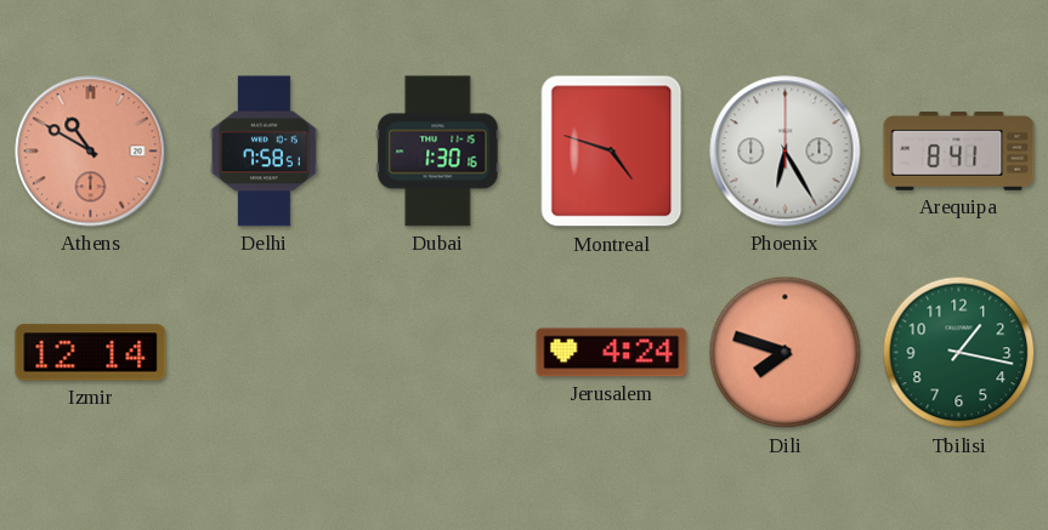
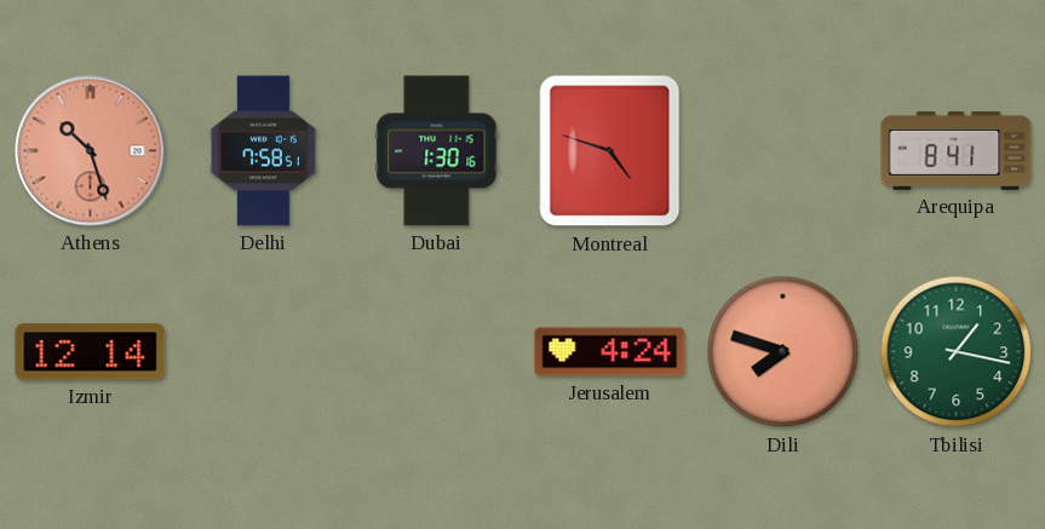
Athens: 10:50 -> 10:27 (91, 151)
Phoenix: 6:25 -> none (786, 152)
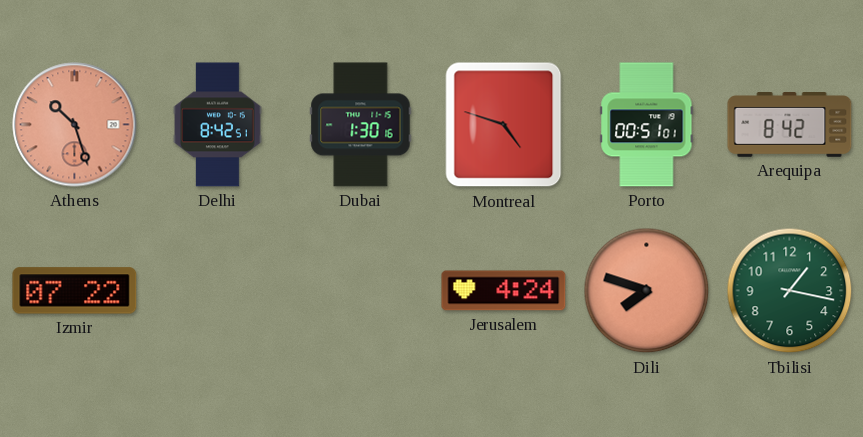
Delhi: 7:58 -> 8:42 (218, 125)
Porto: none -> 00:51 (647, 125)
Arequipa: 8:41 -> 8:42 (790, 125)
Izmir: 12:14 -> 07:22 (75, 291)
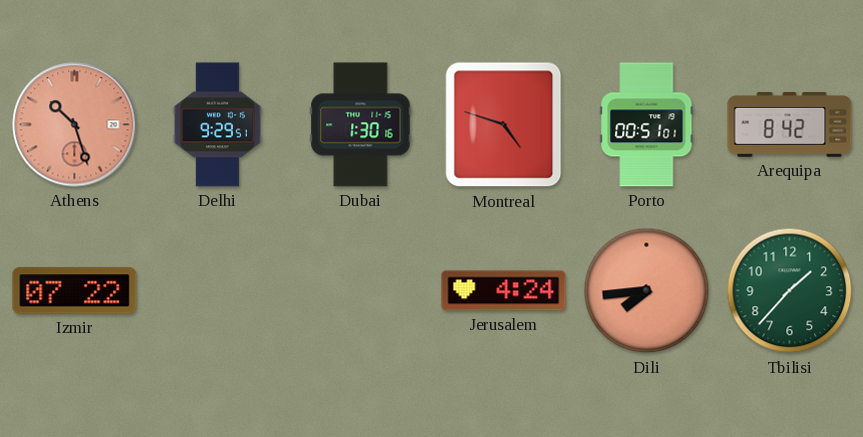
Delhi: 8:42 -> 9:29 (218, 125)
Dili: 7:48 -> 7:44 (647, 291)
Tbilisi: 1:17 -> 1:37 (790, 291)
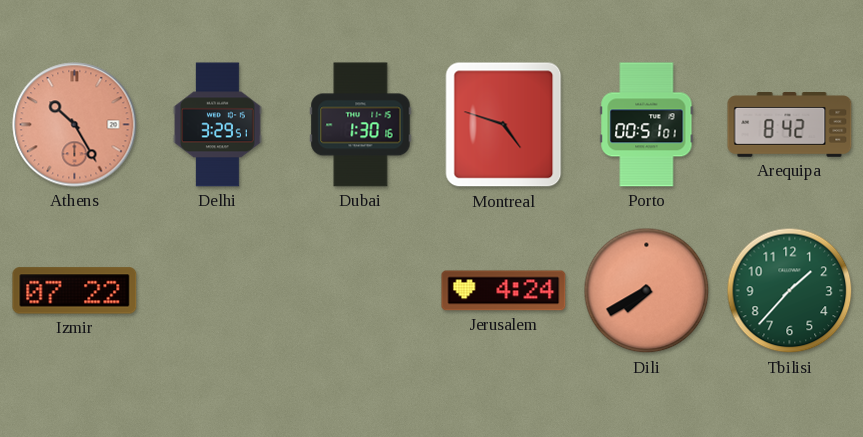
Athens: 10:27 -> 10:25 (75, 125)
Delhi: 9:29 -> 3:29 (218, 125)
Dili: 7:44 -> 7:40 (647, 291)
